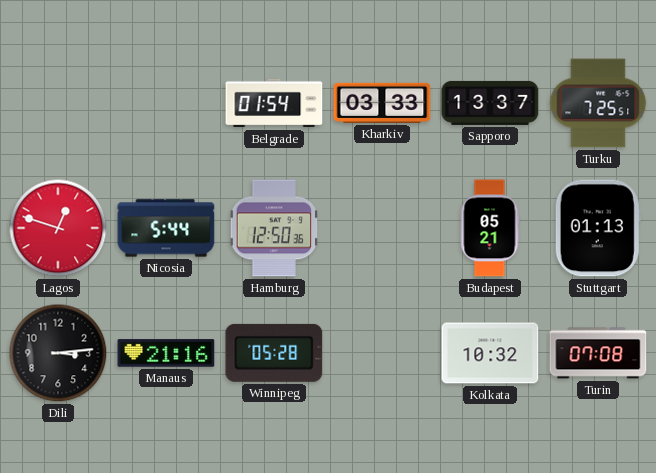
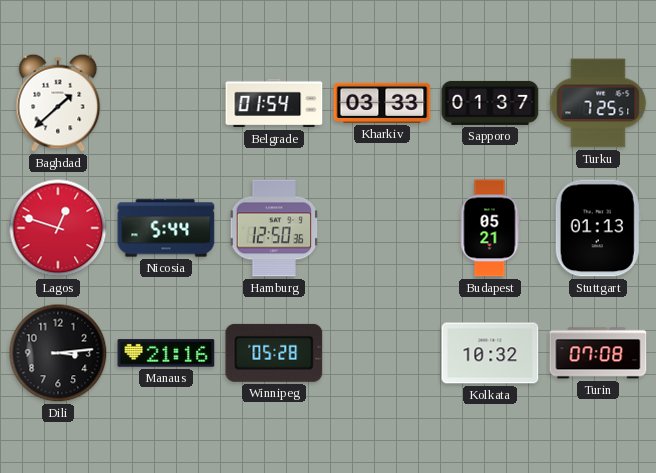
Baghdad: none -> 1:38 (58, 103)
Sapporo: 13:37 -> 01:37 (490, 103)
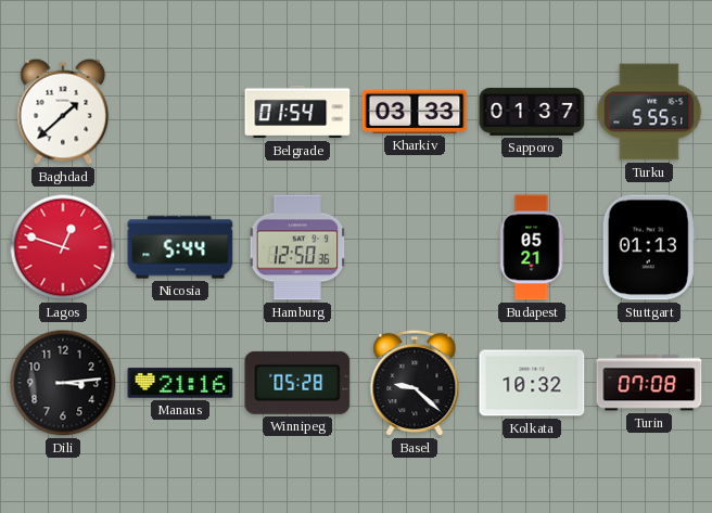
Turku: 7:25 -> 5:55 (649, 112)
Basel: none -> 9:22 (415, 383)
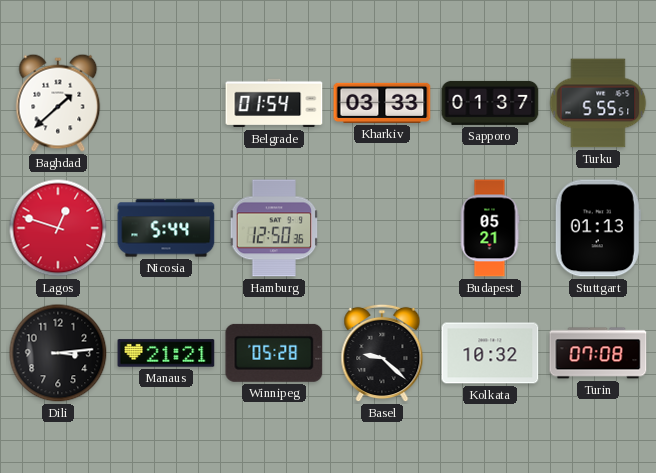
Manaus: 21:16 -> 21:21 (166, 353)
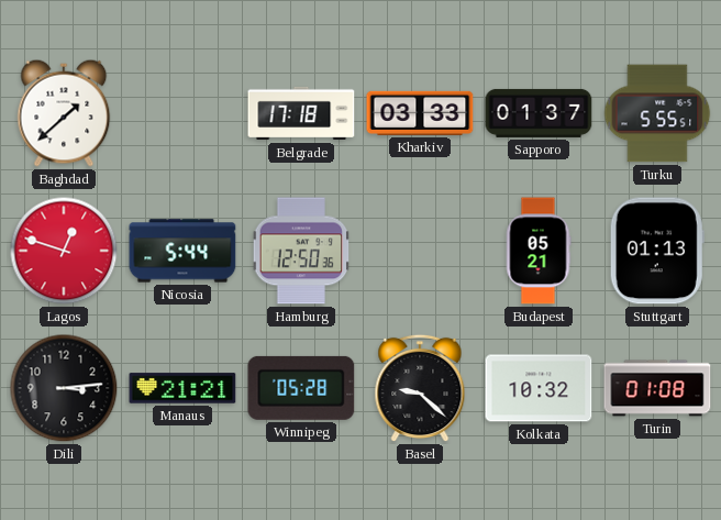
Belgrade: 01:54 -> 17:18 (301, 113)
Turin: 07:08 -> 01:08 (657, 388)
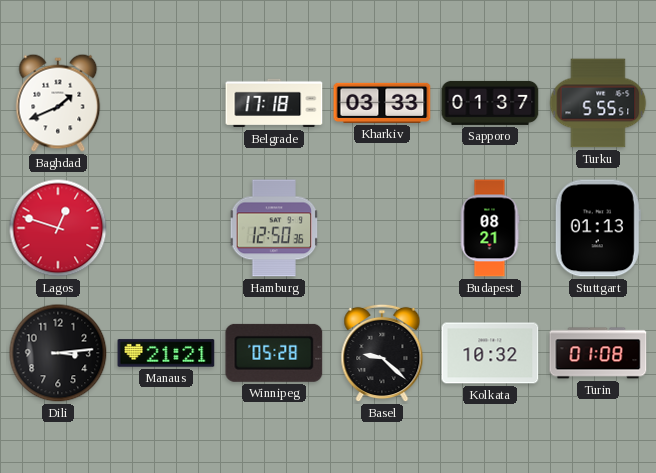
Baghdad: 1:38 -> 1:41 (58, 103)
Nicosia: 5:44 -> none (182, 251)
Budapest: 05:21 -> 08:21 (490, 228)
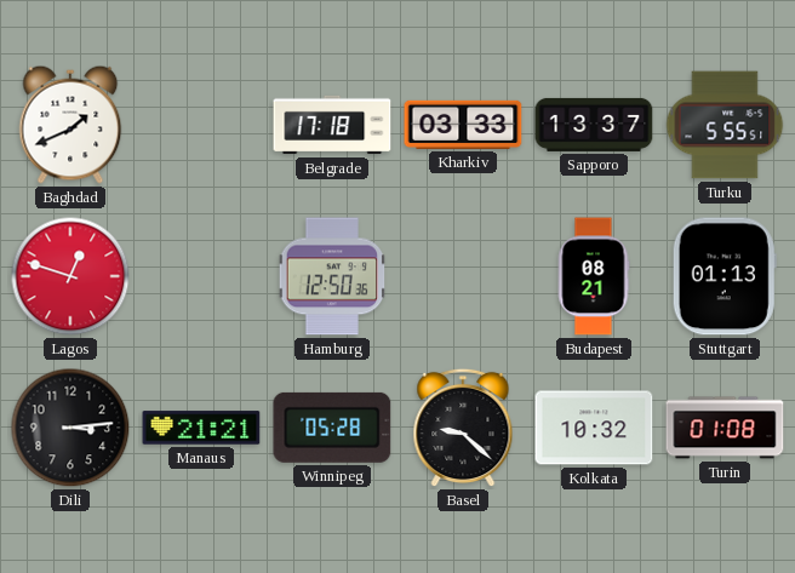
Sapporo: 01:37 -> 13:37 (594, 125)
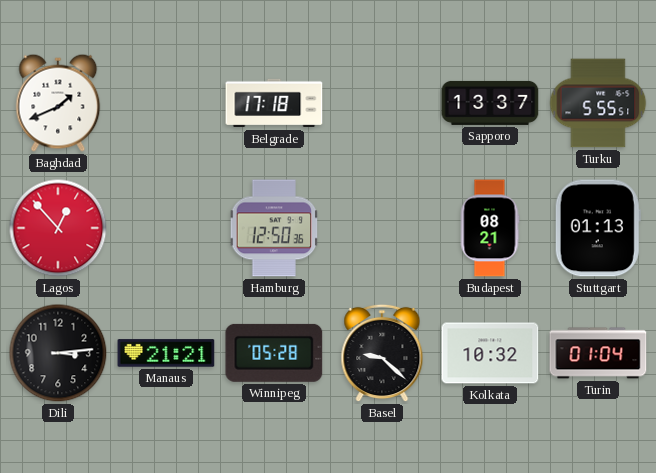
Kharkiv: 03:33 -> none (463, 125)
Lagos: 12:48 -> 12:53 (58, 228)
Turin: 01:08 -> 01:04 (598, 353)
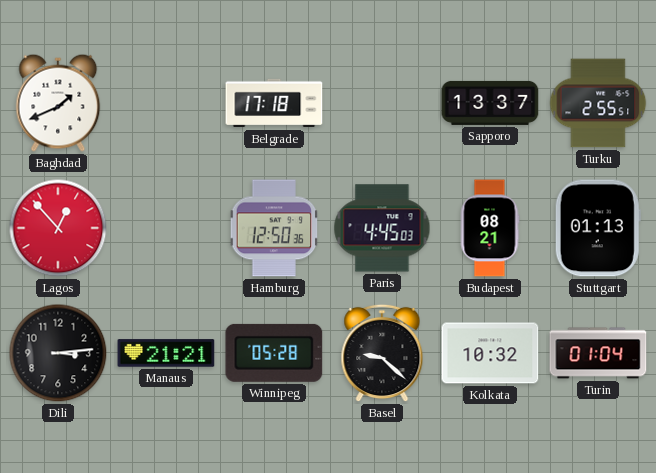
Turku: 5:55 -> 2:55 (598, 103)
Paris: none -> 4:45 (382, 228)
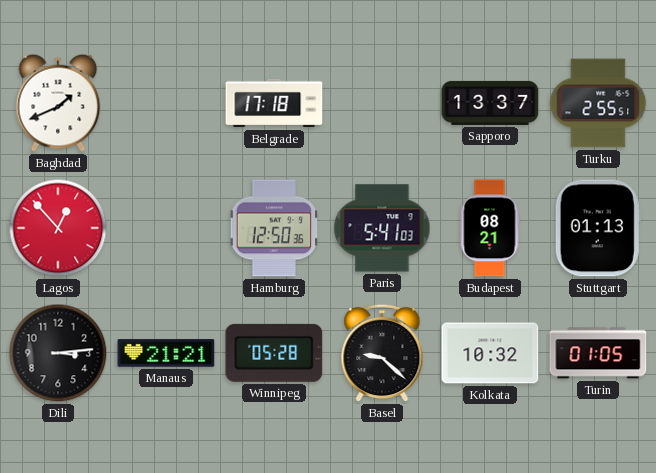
Paris: 4:45 -> 5:41 (382, 228)
Turin: 01:04 -> 01:05 (598, 353)
